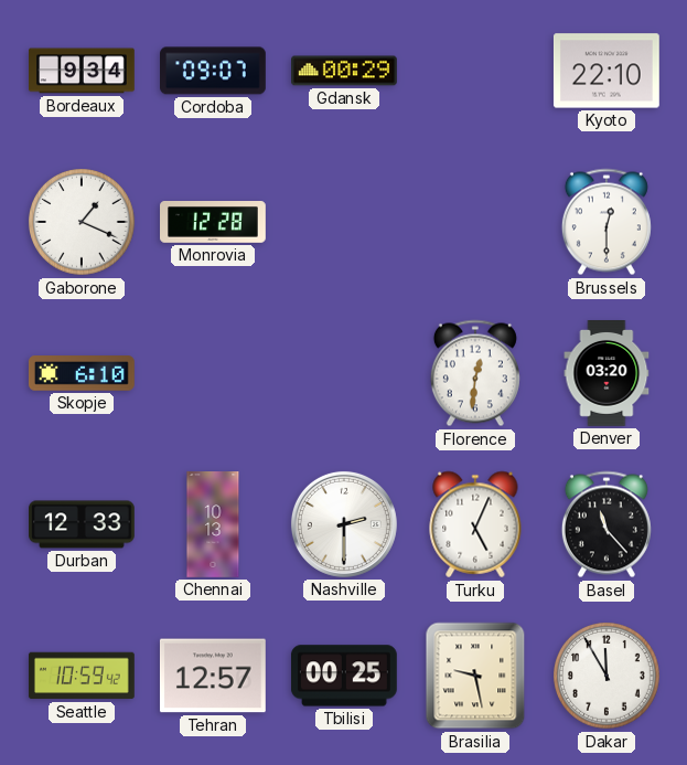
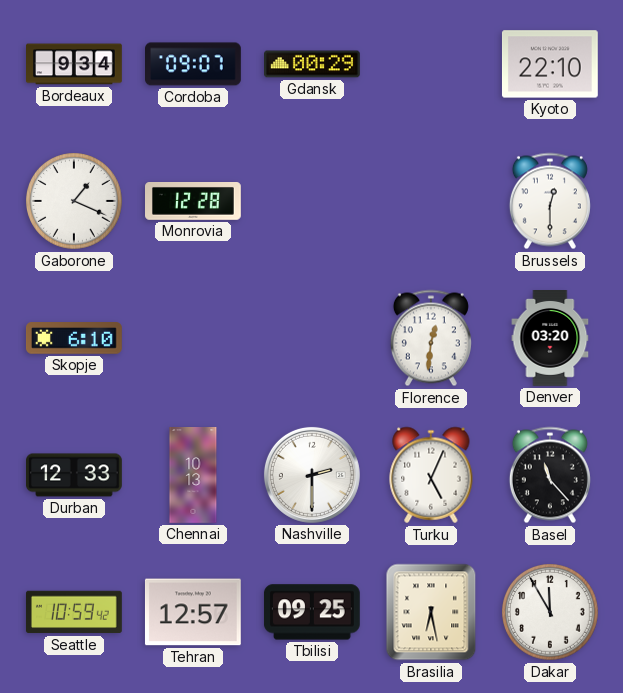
Tbilisi: 00:25 -> 09:25 (312, 612)
Brasilia: 9:28 -> 6:28 (431, 612)
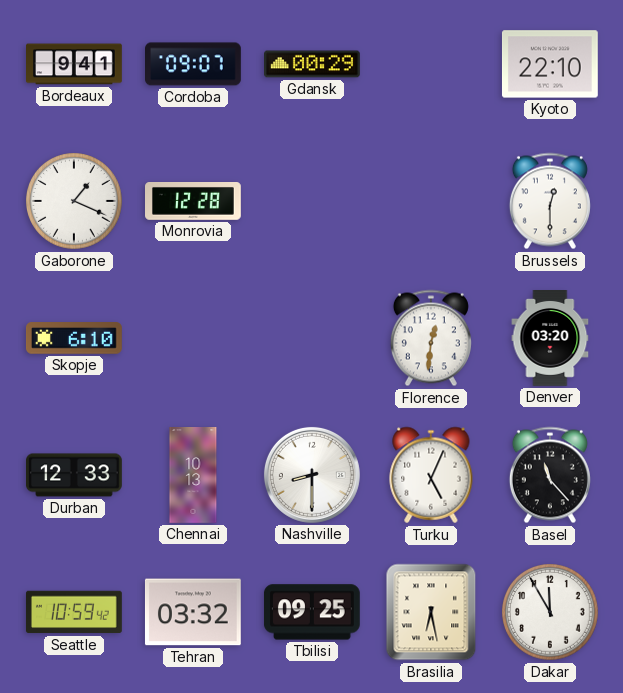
Bordeaux: 9:34 -> 9:41 (75, 64)
Nashville: 2:30 -> 8:30 (312, 475)
Tehran: 12:57 -> 03:32 (193, 612)
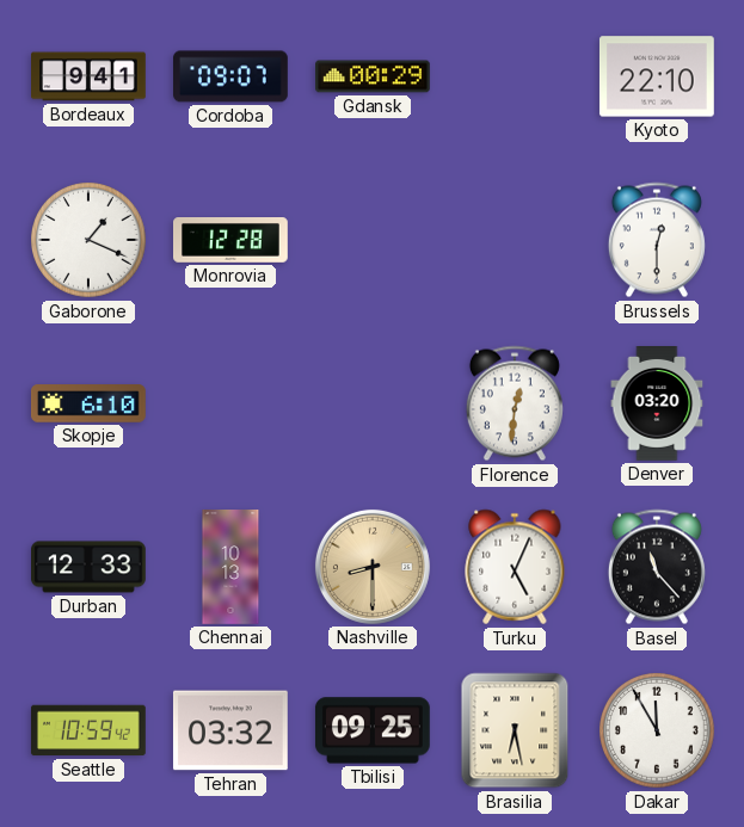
Nashville dial: white -> champagne (373, 567)
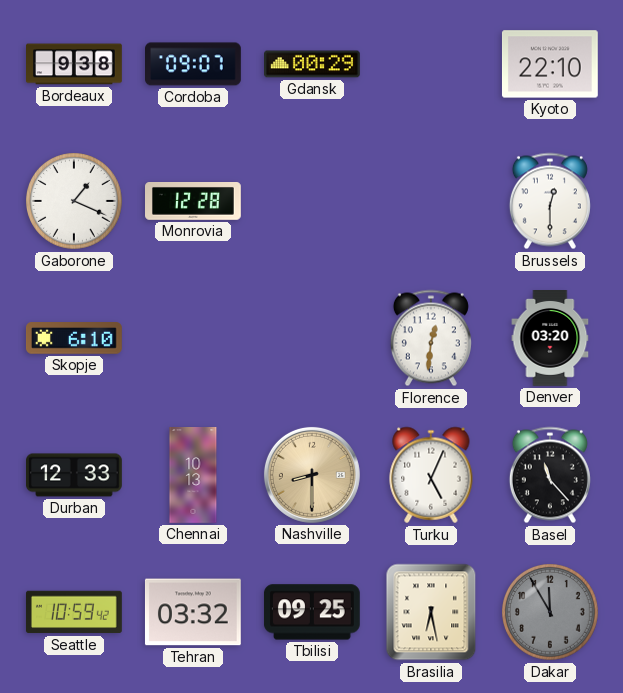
Bordeaux: 9:41 -> 9:38 (75, 64)
Dakar dial: white -> grey (551, 613)
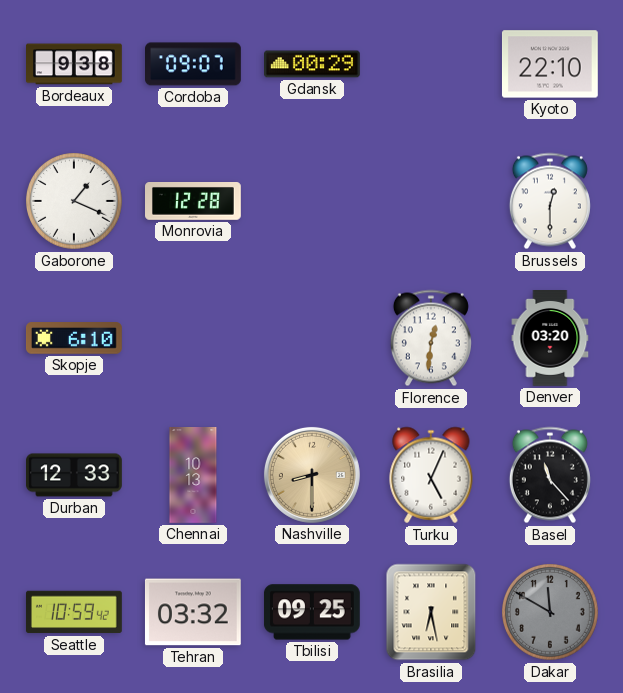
Dakar: 11:55 -> 11:50 (551, 613)
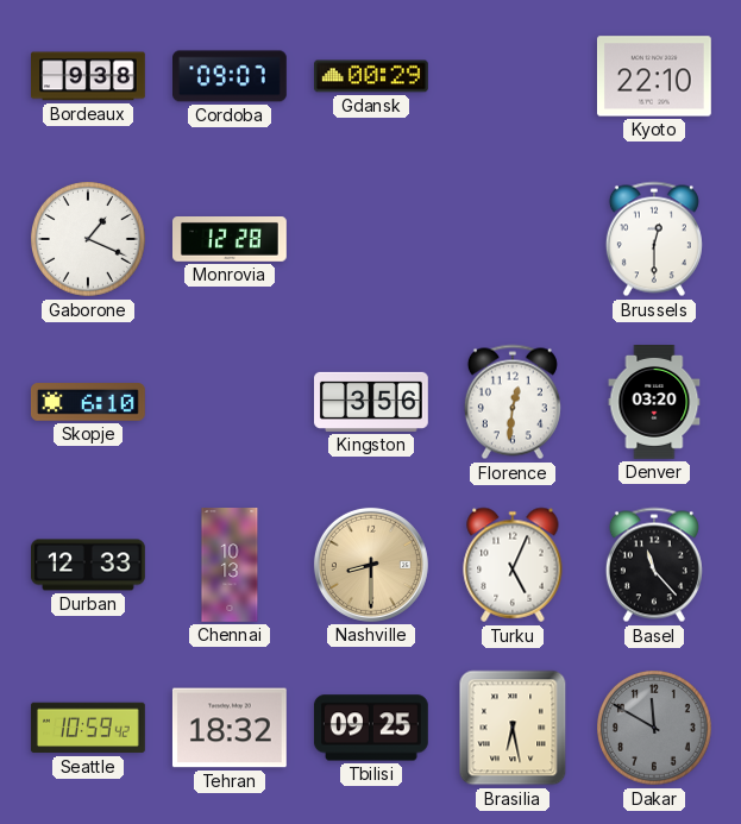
Kingston: none -> 3:56 (372, 402)
Tehran: 03:32 -> 18:32 (230, 728)
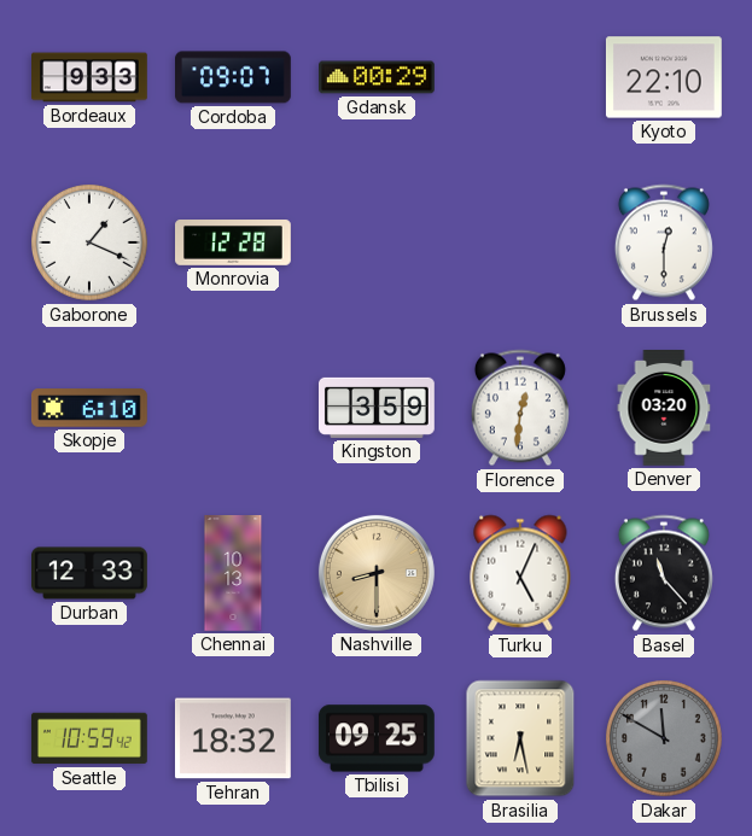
Bordeaux: 9:38 -> 9:33 (91, 77)
Kingston: 3:56 -> 3:59 (378, 408)
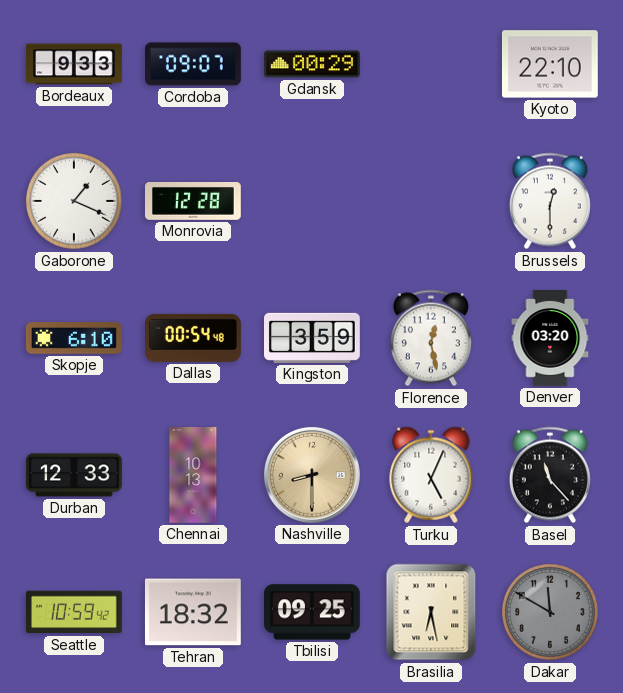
Dallas: none -> 00:54 (193, 338)
Florence: 12:31 -> 12:28 (431, 338)
